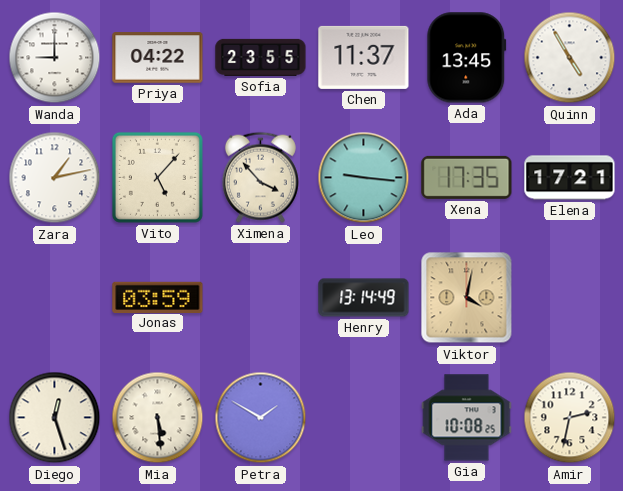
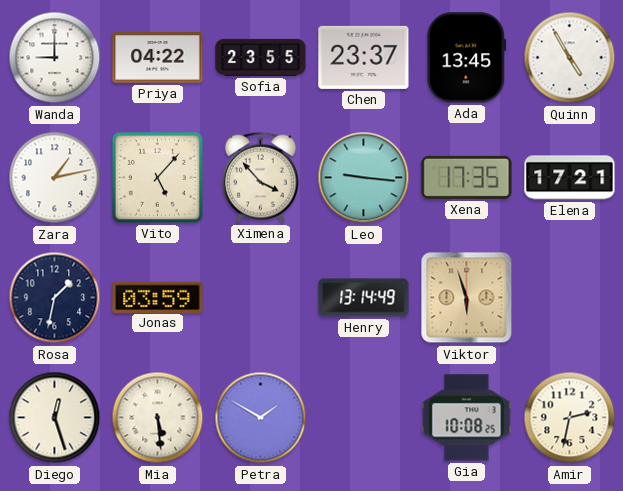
Chen: 11:37 -> 23:37 (364, 57)
Rosa: none -> 1:32 (55, 298)
Viktor: 4:02 -> 5:57 (467, 298)
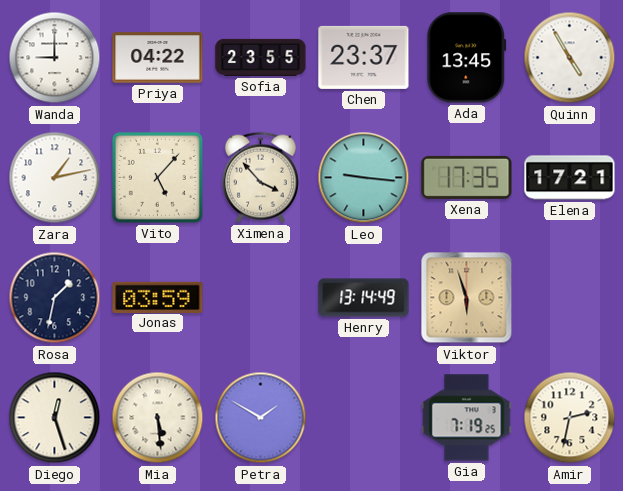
Gia: 10:08 -> 7:19 (467, 418)
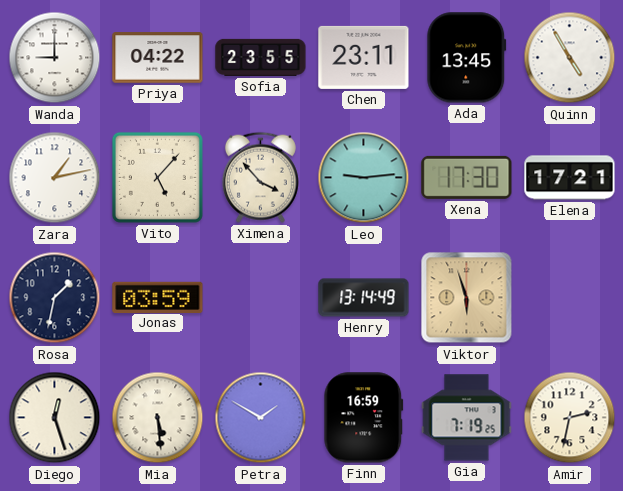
Chen: 23:37 -> 23:11 (364, 57)
Leo: 9:16 -> 9:14 (364, 178)
Xena: 17:35 -> 17:30 (467, 177)
Finn: none -> 16:59 (364, 418)
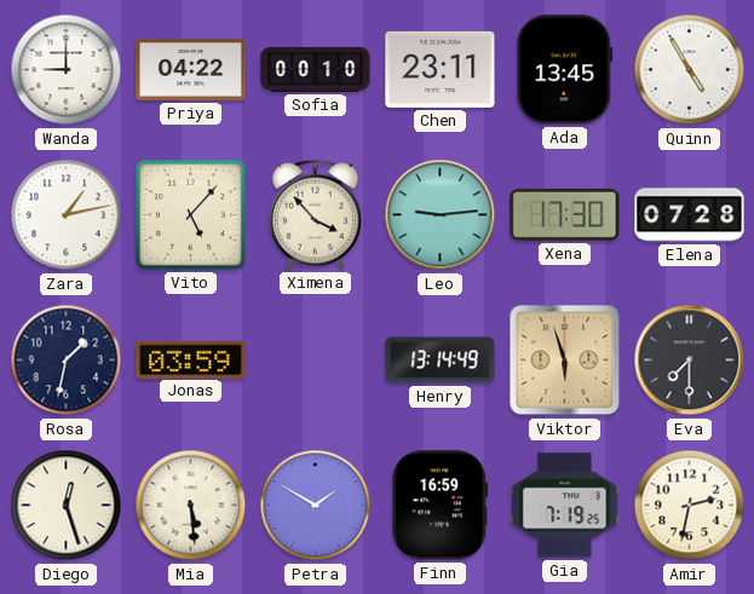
Sofia: 23:55 -> 00:10 (316, 69)
Elena: 17:21 -> 07:28 (690, 215)
Eva: none -> 7:30 (690, 361)
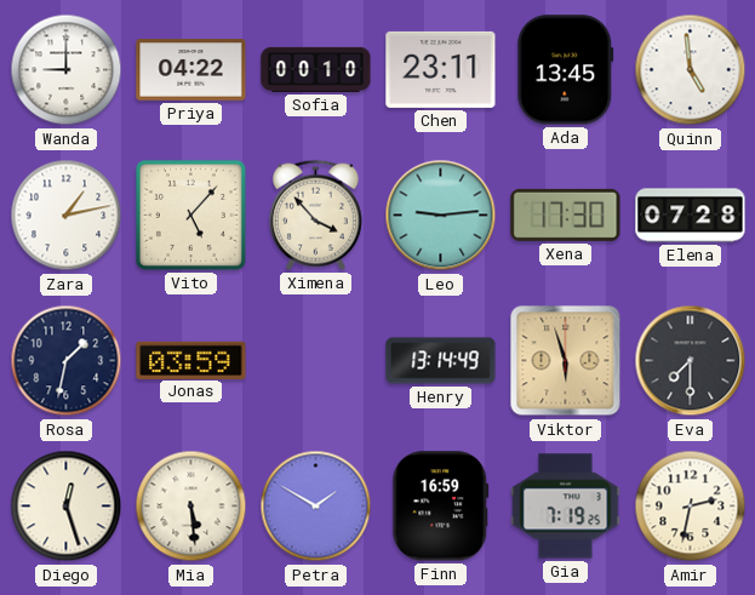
Quinn: 4:55 -> 4:59 (691, 70)
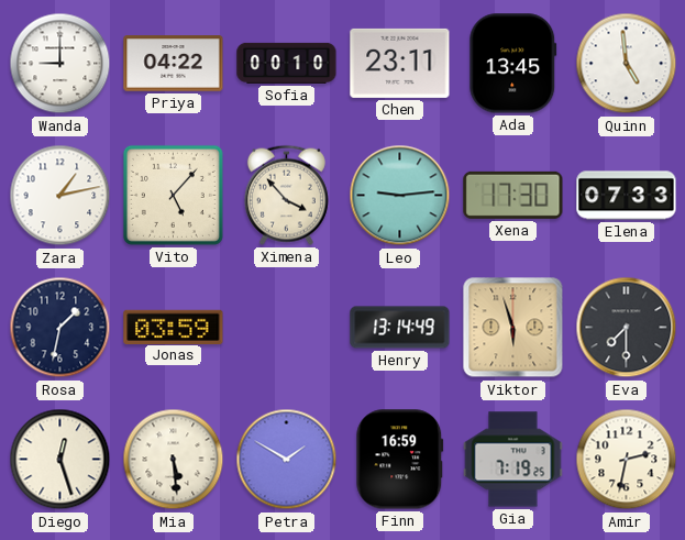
Elena: 07:28 -> 07:33 (627, 196)
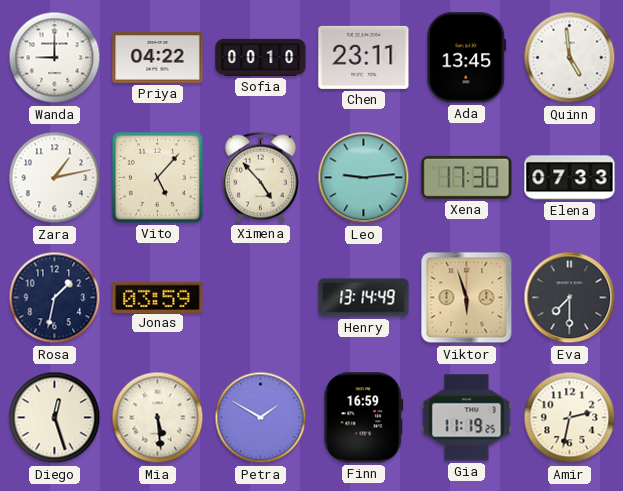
Ximena: 3:53 -> 4:53 (260, 177)
Gia: 7:19 -> 11:19 (467, 418)
